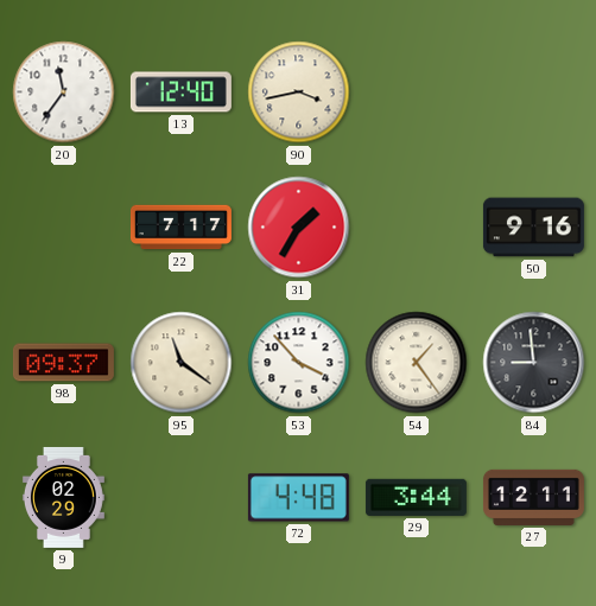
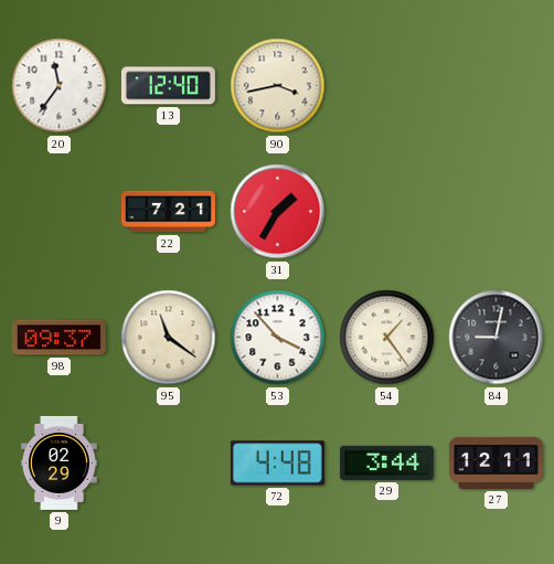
22: 7:17 -> 7:21 (168, 212)
50: 9:16 -> none (533, 228)
84: 8:59 -> 9:02 (497, 338)
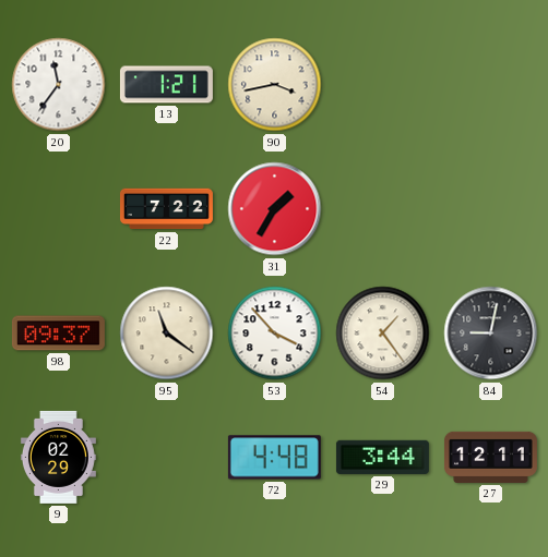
13: 12:40 -> 1:21 (166, 85)
22: 7:21 -> 7:22 (166, 209)
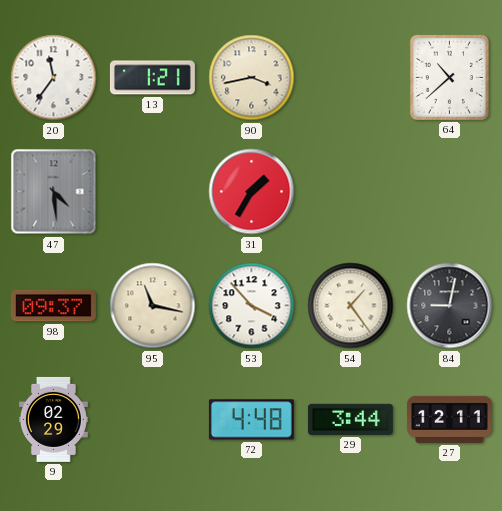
64: none -> 10:38 (449, 77)
47: none -> 4:29 (54, 192)
22: 7:22 -> none (166, 209)
95: 11:21 -> 11:17 (153, 306)
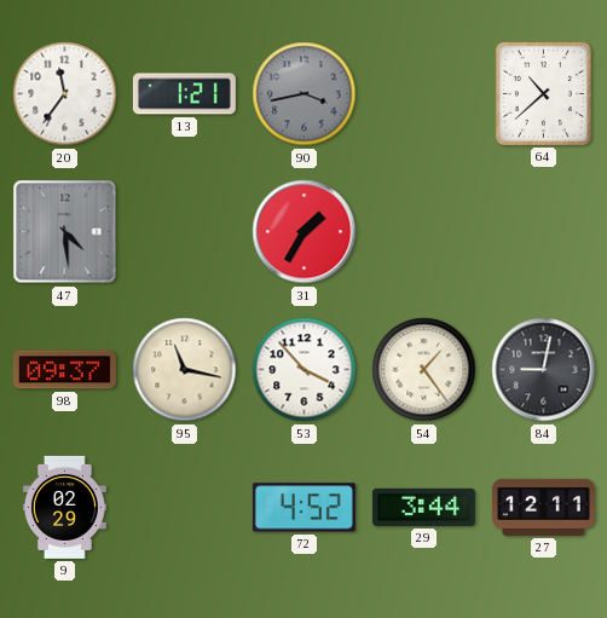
90 dial: cream -> grey (305, 94)
72: 4:48 -> 4:52 (303, 508)
